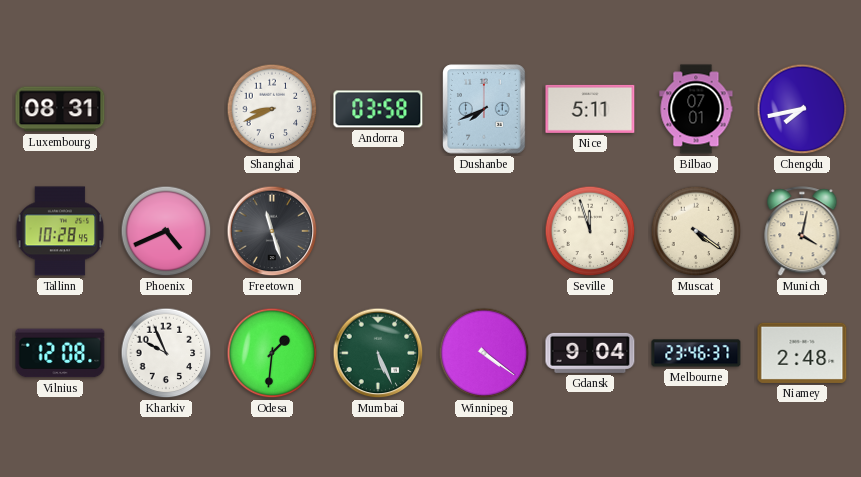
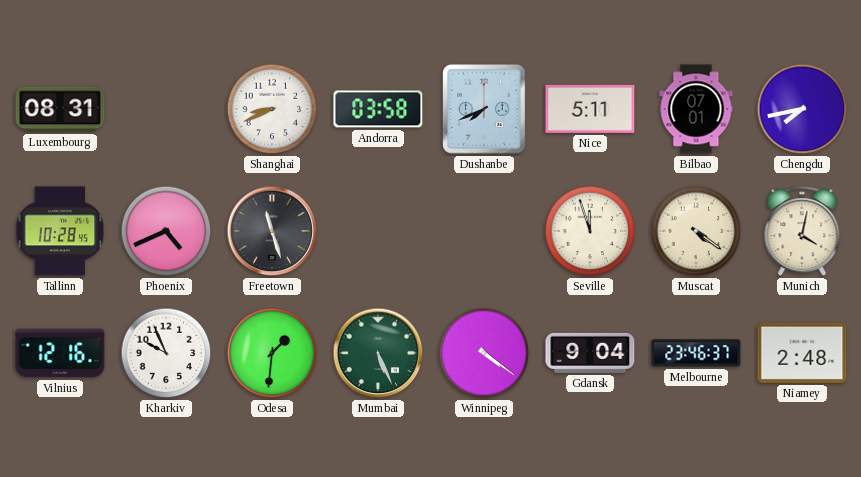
Vilnius: 12:08 -> 12:16 (60, 353)
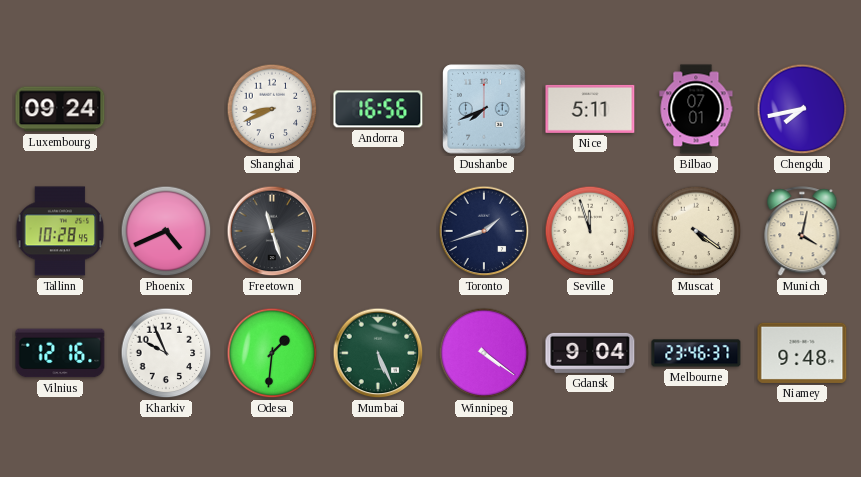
Luxembourg: 08:31 -> 09:24 (60, 109)
Andorra: 03:58 -> 16:56 (378, 109)
Toronto: none -> 1:42 (484, 231)
Niamey: 2:48 -> 9:48 (802, 353)
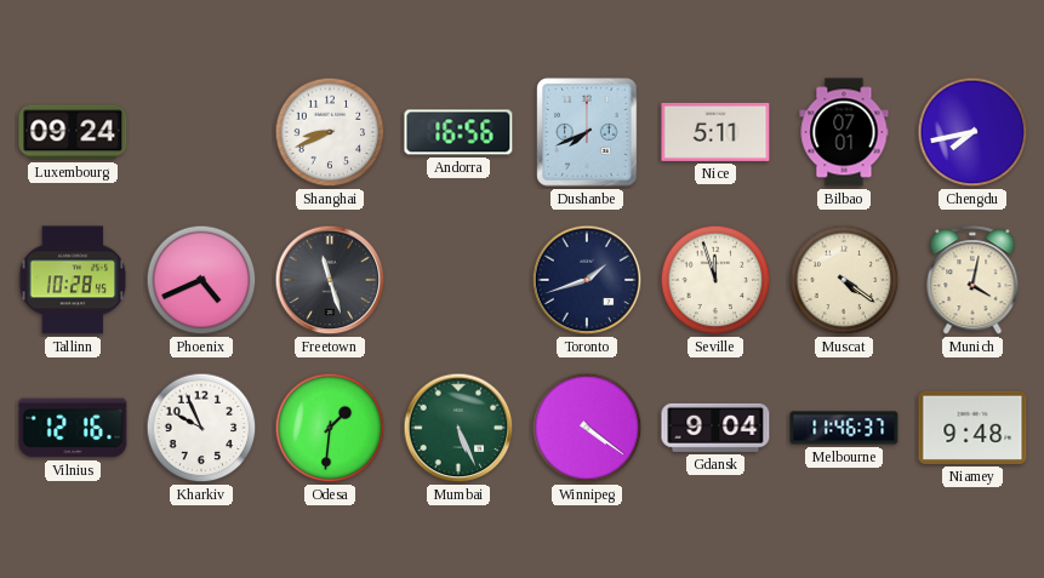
Melbourne: 23:46 -> 11:46 (844, 428)
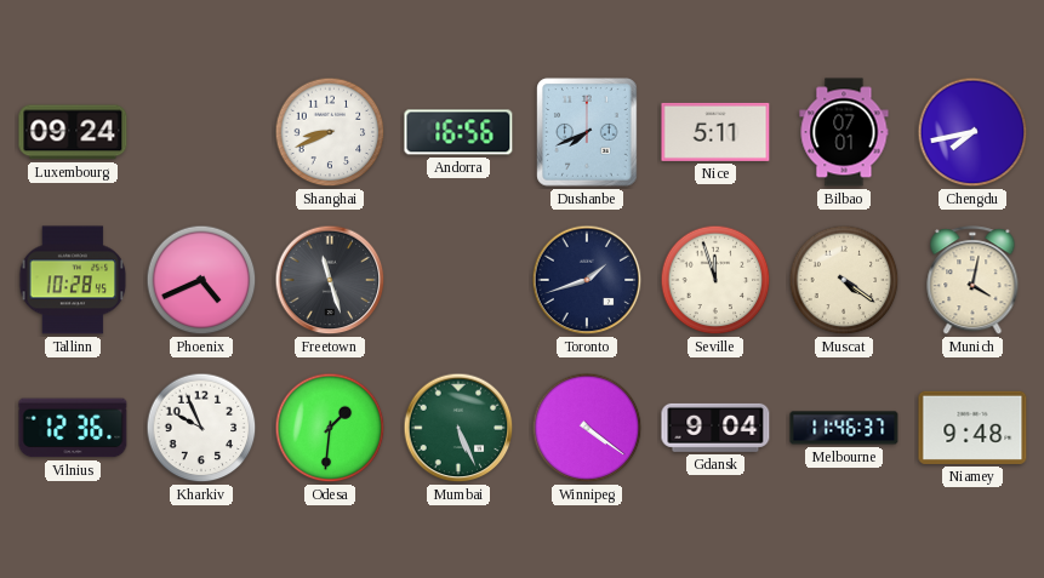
Vilnius: 12:16 -> 12:36 (73, 428)
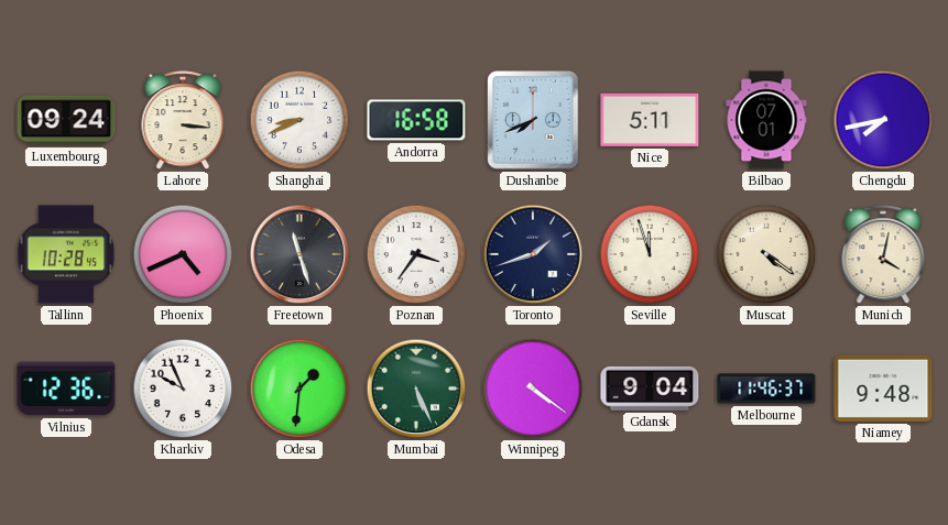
Lahore: none -> 3:16 (183, 121)
Andorra: 16:56 -> 16:58 (416, 120)
Poznan: none -> 3:36 (416, 254)
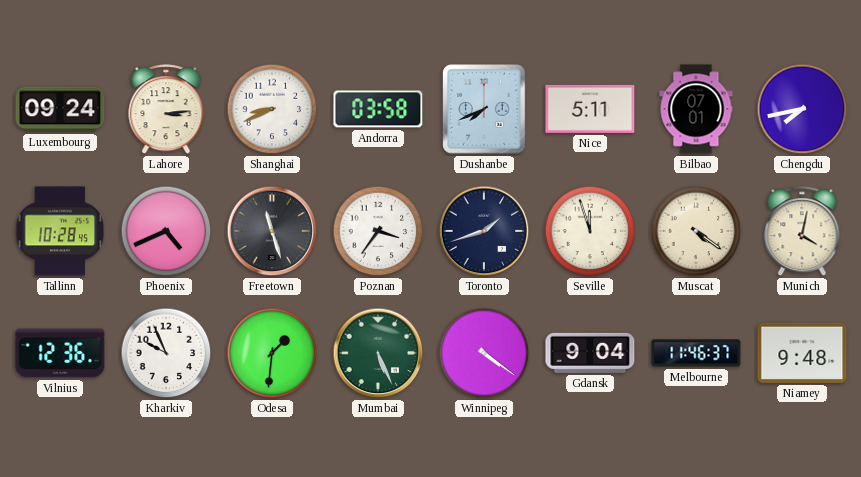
Lahore: 3:16 -> 3:14 (166, 110)
Andorra: 16:58 -> 03:58 (378, 109)
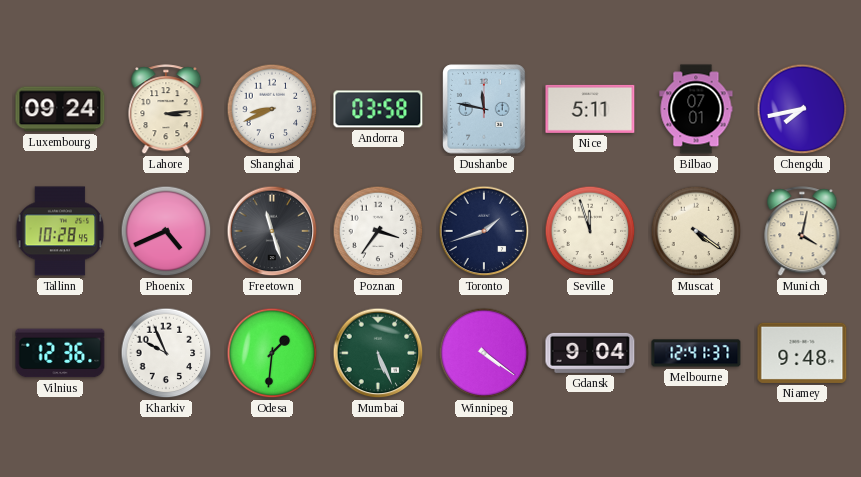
Dushanbe: 7:41 -> 11:47 (484, 109)
Melbourne: 11:46 -> 12:41 (696, 353)
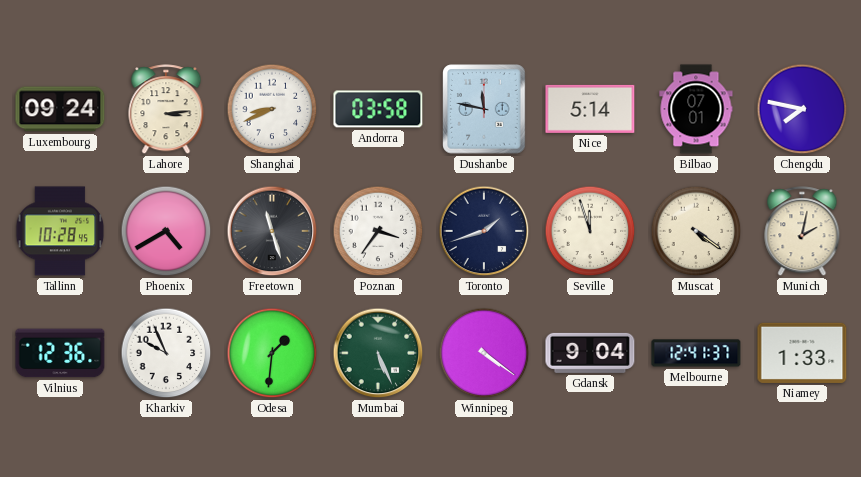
Nice: 5:11 -> 5:14 (590, 109)
Chengdu: 7:43 -> 7:47 (802, 109)
Phoenix: 4:41 -> 4:40 (166, 231)
Munich: 4:02 -> 2:02 (802, 232)
Niamey: 9:48 -> 1:33 (802, 353)
